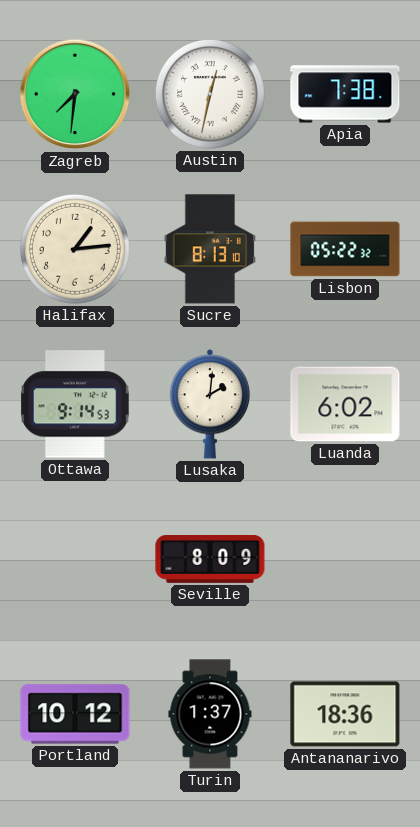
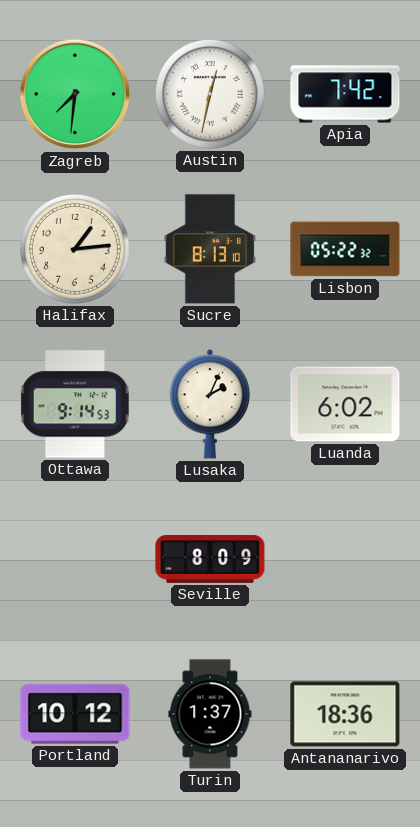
Apia: 7:38 -> 7:42 (345, 94)
Lusaka: 2:01 -> 2:04 (210, 404)
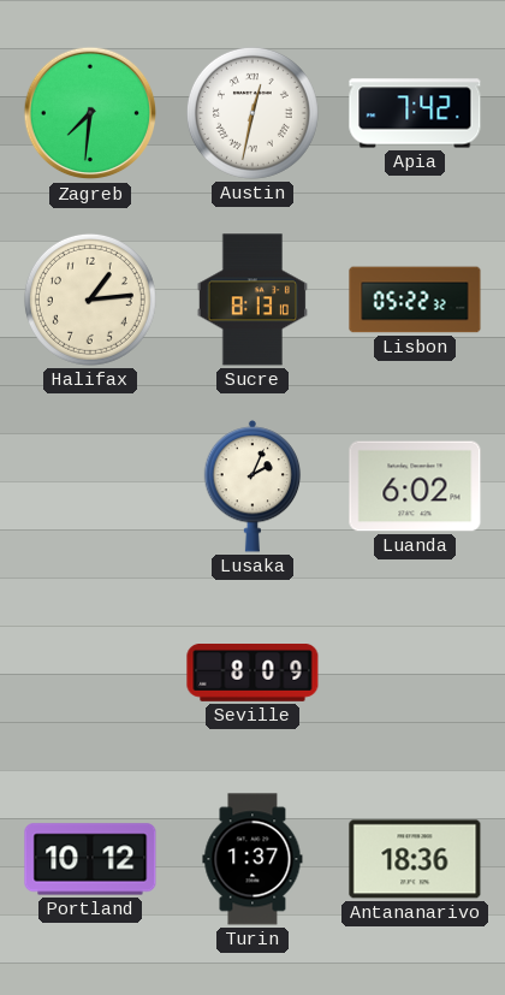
Ottawa: 9:14 -> none (75, 404)
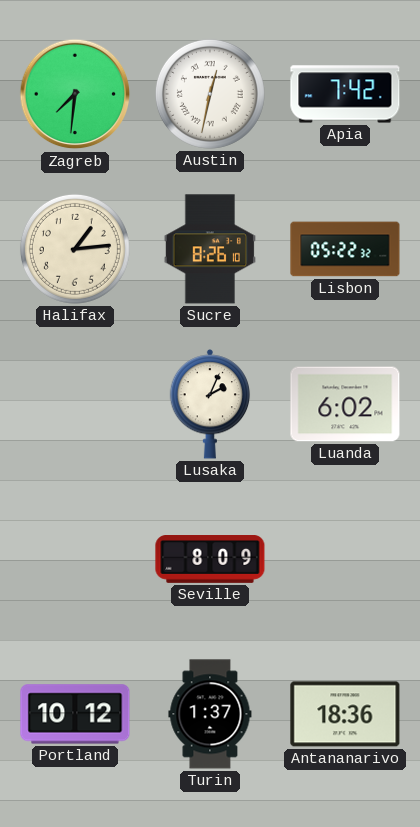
Sucre: 8:13 -> 8:26 (209, 249)
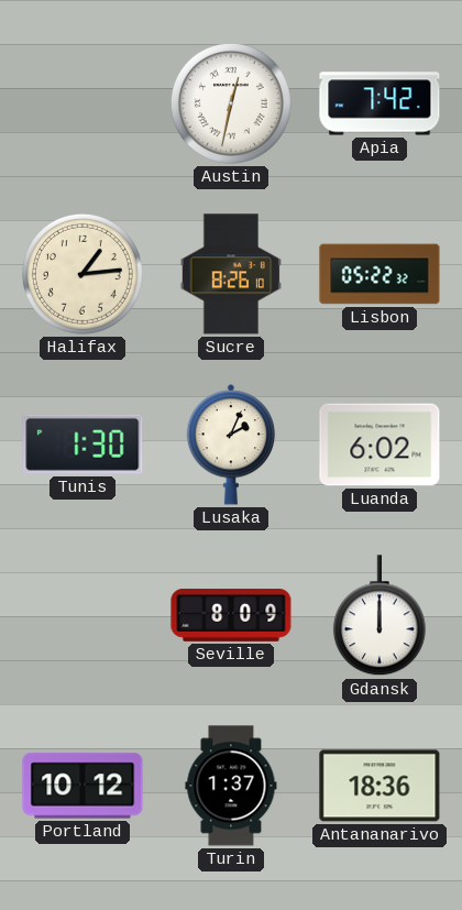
Zagreb: 7:31 -> none (75, 94)
Tunis: none -> 1:30 (82, 445)
Gdansk: none -> 12:00 (380, 616)
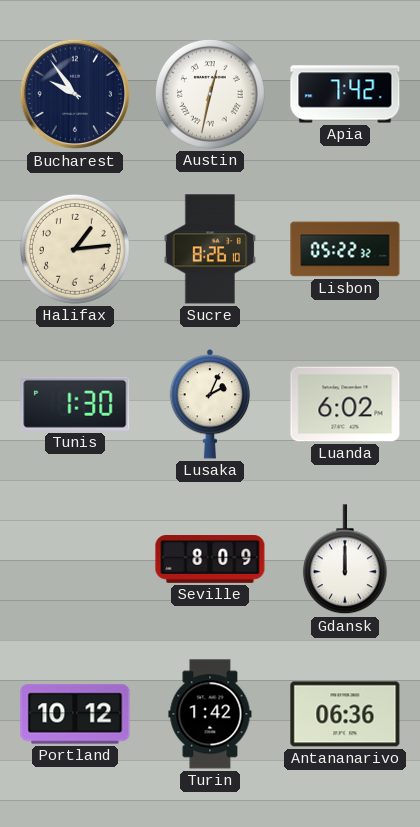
Bucharest: none -> 9:54 (75, 94)
Turin: 1:37 -> 1:42 (210, 714)
Antananarivo: 18:36 -> 06:36 (345, 714)
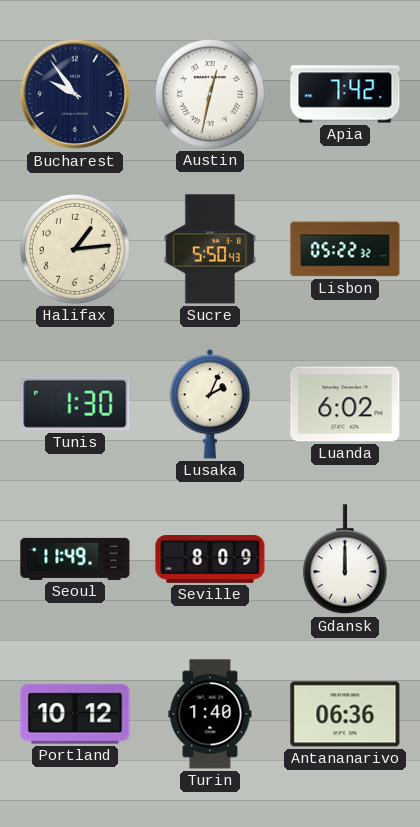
Sucre: 8:26 -> 5:50 (209, 249)
Seoul: none -> 11:49 (75, 559)
Turin: 1:42 -> 1:40 (210, 714)
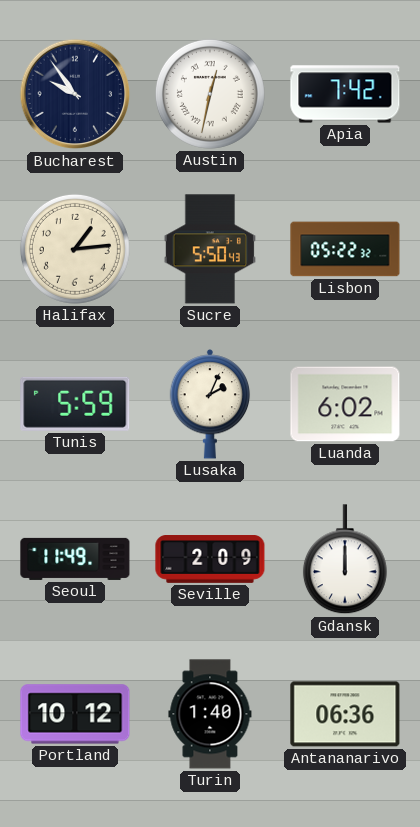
Tunis: 1:30 -> 5:59 (75, 404)
Seville: 8:09 -> 2:09 (210, 560)
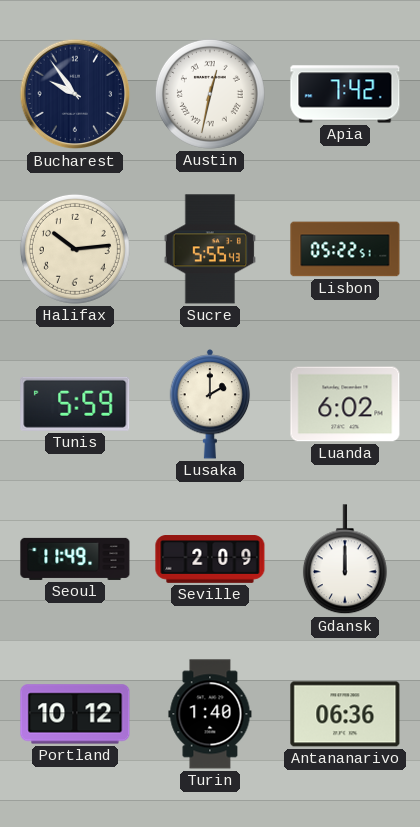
Halifax: 1:14 -> 10:14 (75, 249)
Sucre: 5:50 -> 5:55 (209, 249)
Lisbon: 05:22:32 -> 05:22:51 (345, 249)
Lusaka: 2:04 -> 2:00 (210, 404)
